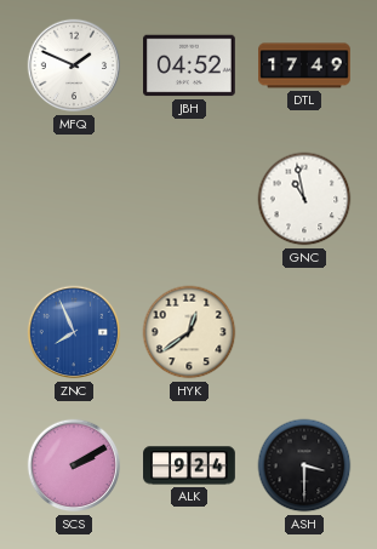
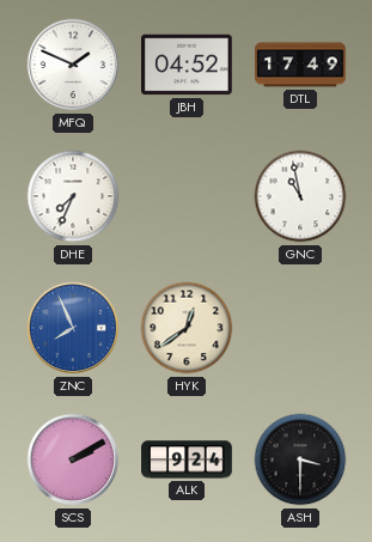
DHE: none -> 7:34 (73, 196)
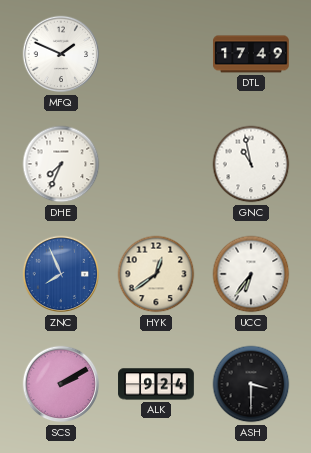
JBH: 04:52 -> none (188, 65)
UCC: none -> 6:36 (251, 274)
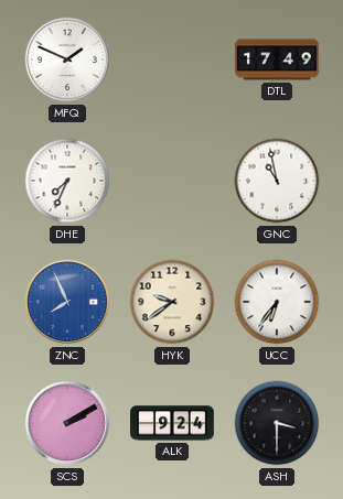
HYK: 12:39 -> 9:39 (172, 302)
